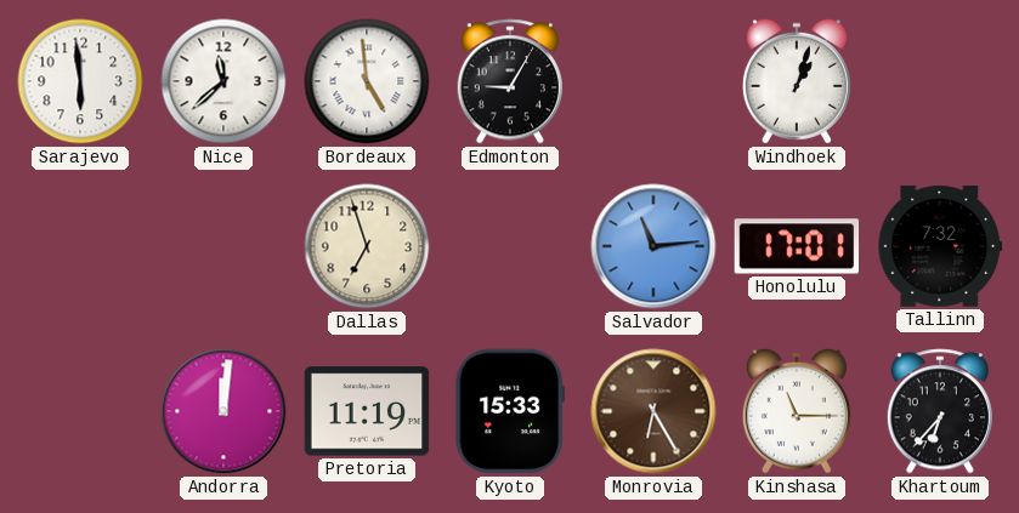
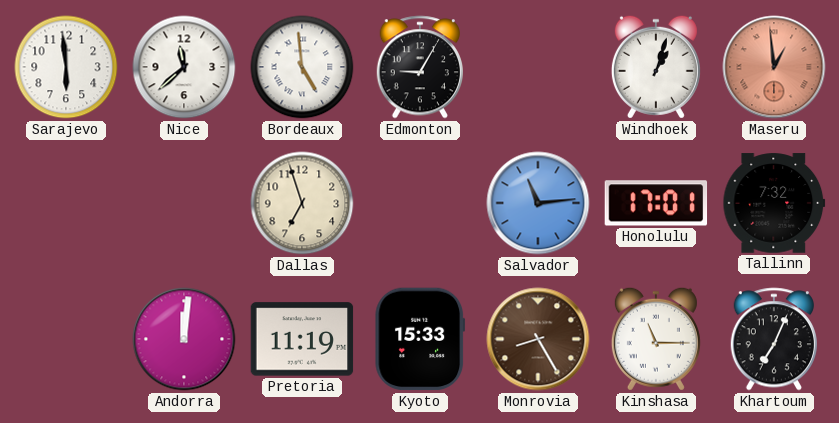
Maseru: none -> 12:59 (774, 67)
Monrovia: 6:25 -> 8:25 (538, 339)
Khartoum: 6:37 -> 7:04 (773, 339)
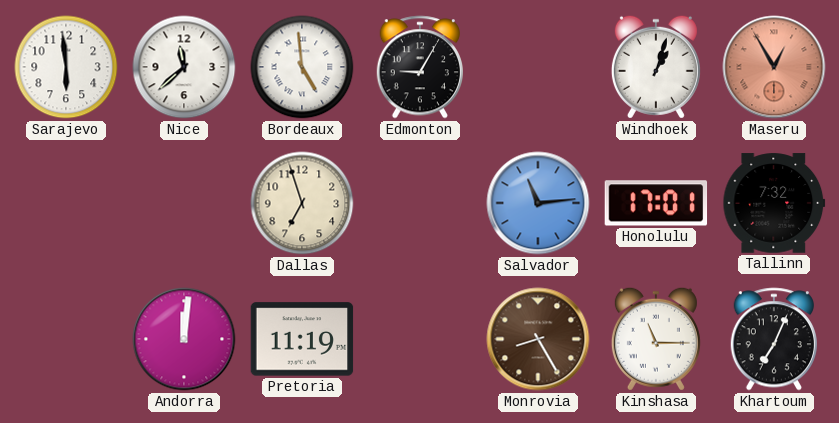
Maseru: 12:59 -> 12:55 (774, 67)
Kyoto: 15:33 -> none (420, 339)
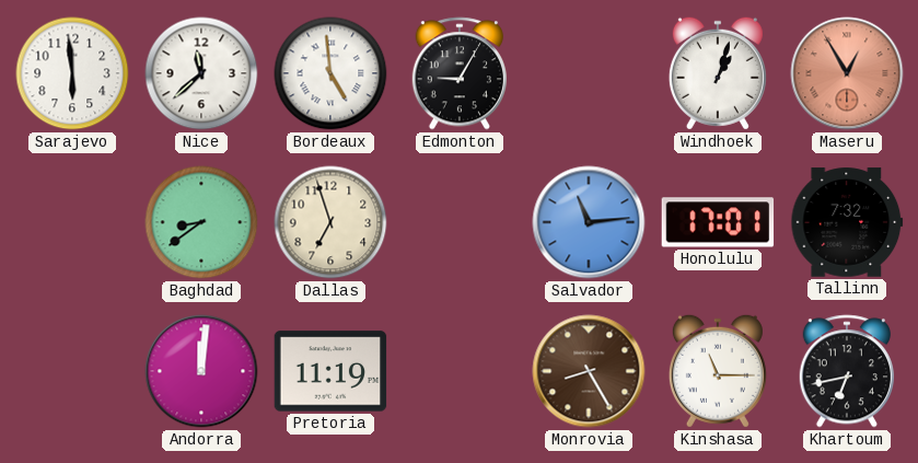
Baghdad: none -> 8:39 (201, 222)
Khartoum: 7:04 -> 6:43 (846, 371)
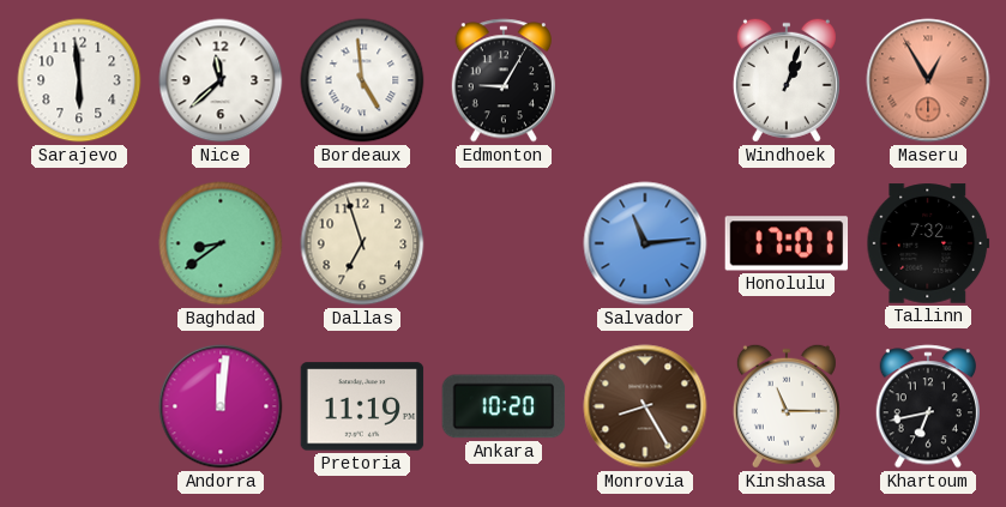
Ankara: none -> 10:20 (504, 406)
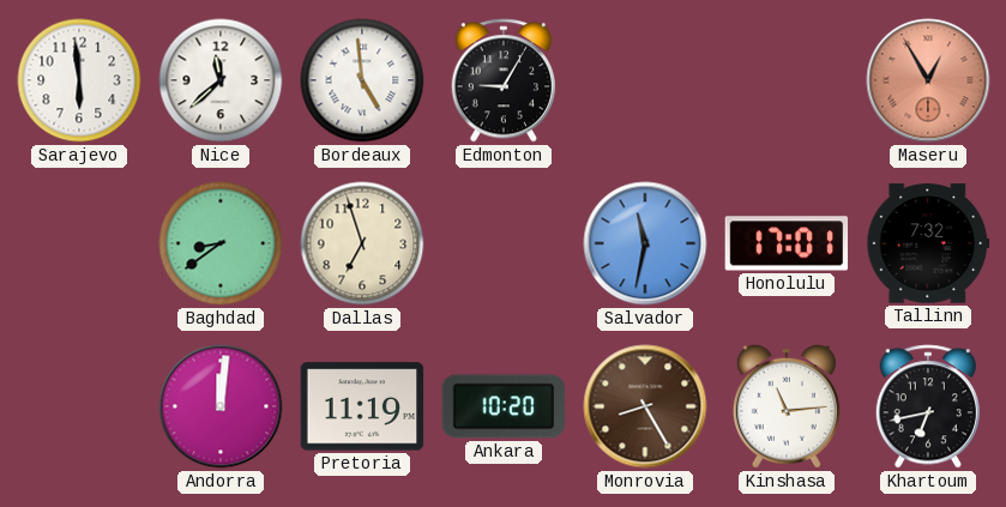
Windhoek: 1:03 -> none (787, 80)
Salvador: 11:14 -> 11:32 (645, 243)
Kinshasa: 11:15 -> 11:14 (787, 406)
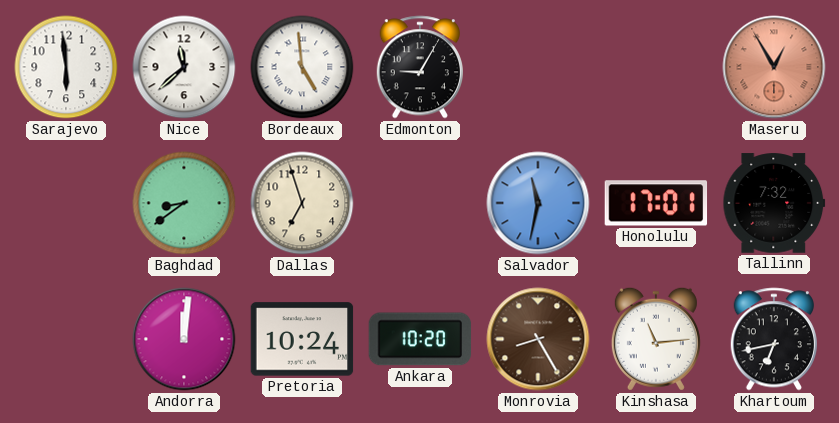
Pretoria: 11:19 -> 10:24 (302, 339)
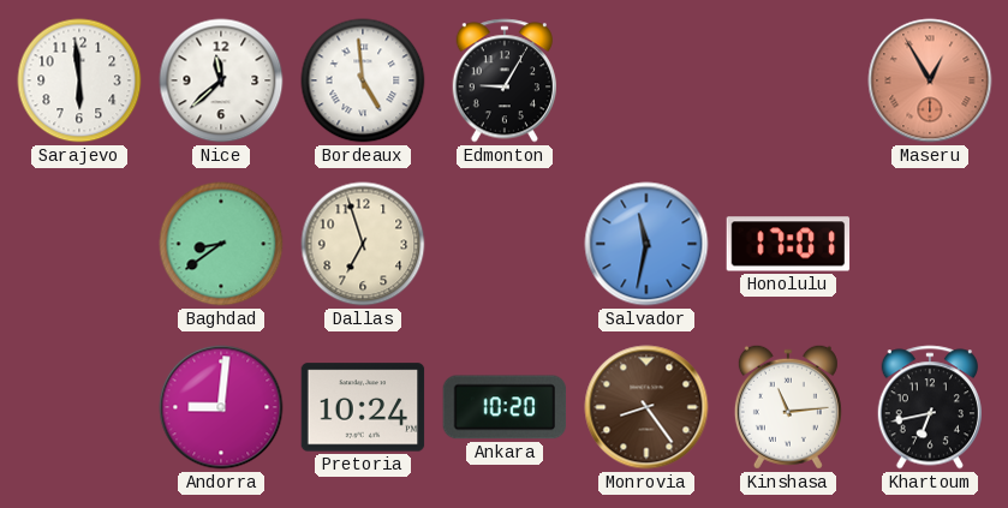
Tallinn: 7:32 -> none (774, 203)
Andorra: 12:01 -> 9:01 (221, 407)
Monrovia: 8:25 -> 8:24 (646, 407)
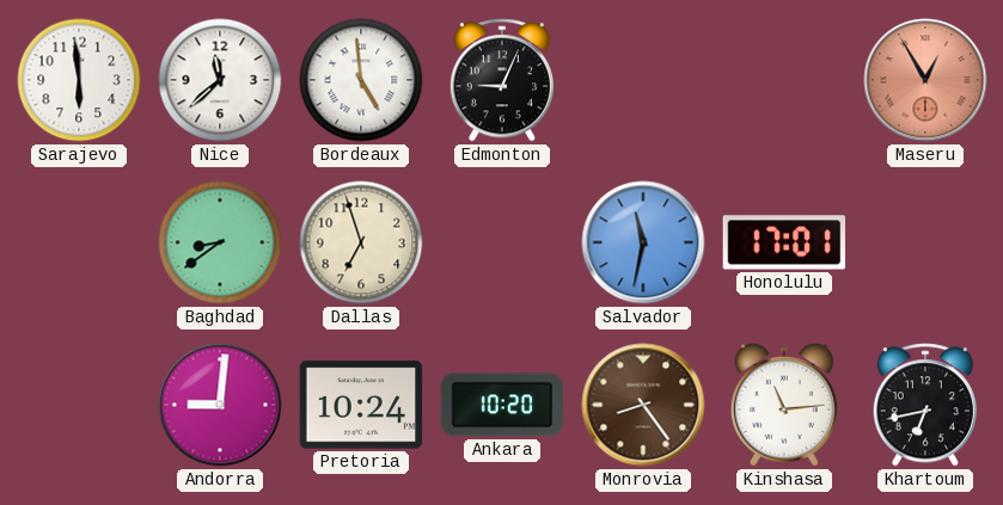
Edmonton: 9:05 -> 9:04 (501, 80)
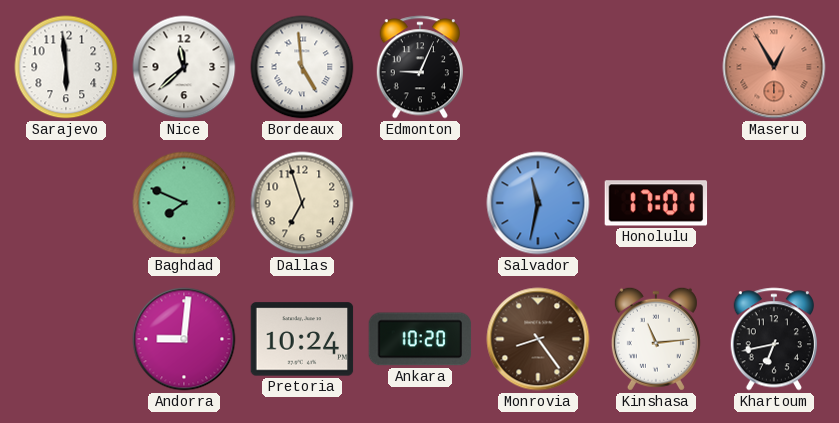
Baghdad: 8:39 -> 7:49 (184, 203)
